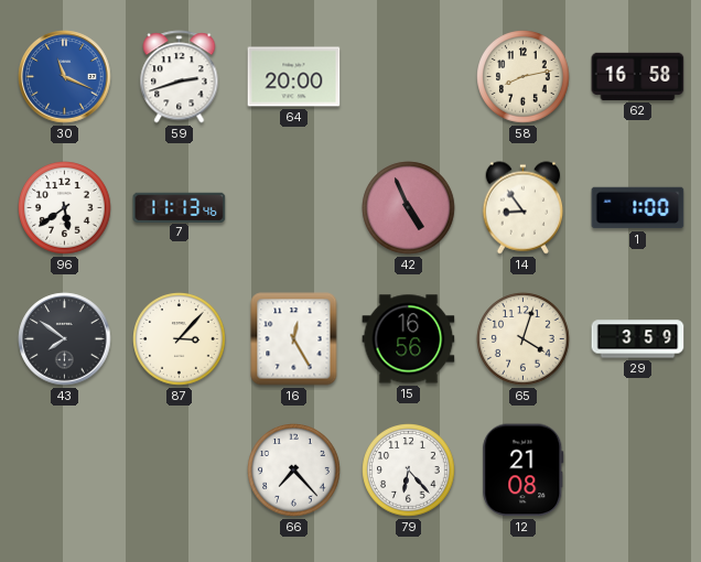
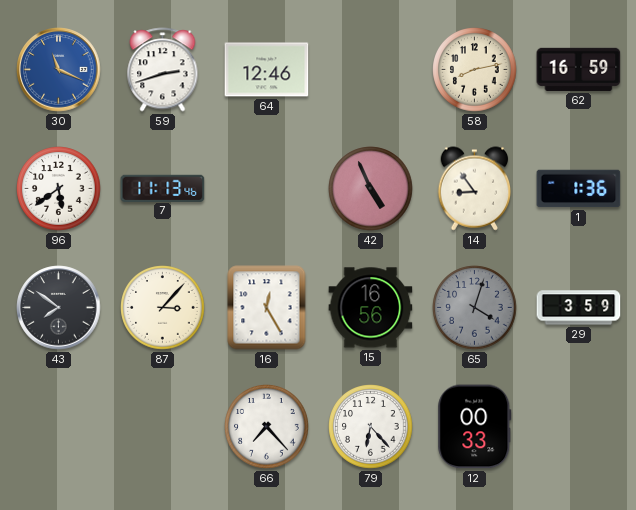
64: 20:00 -> 12:46 (267, 70)
62: 16:58 -> 16:59 (579, 69)
1: 1:00 -> 1:36 (579, 189)
65 dial: cream -> grey (475, 308)
12: 21:08 -> 00:33 (475, 427)
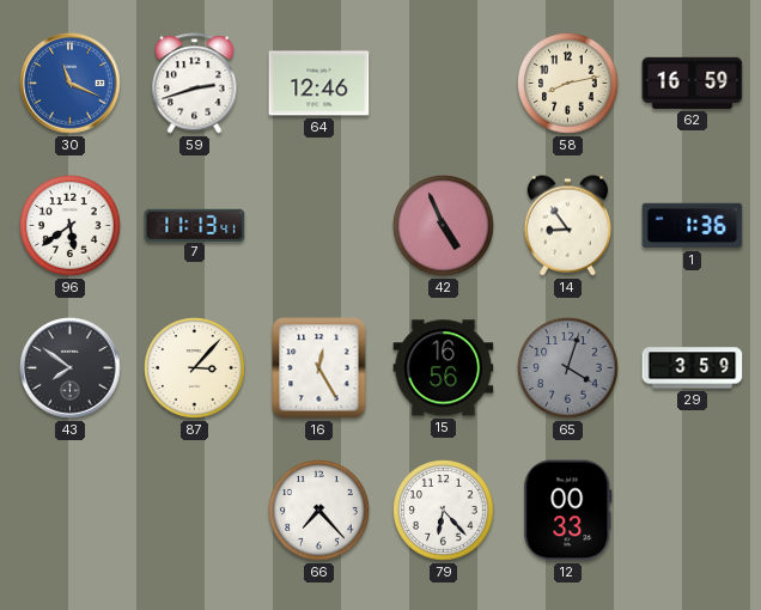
7: 11:13:46 -> 11:13:41 (195, 225)
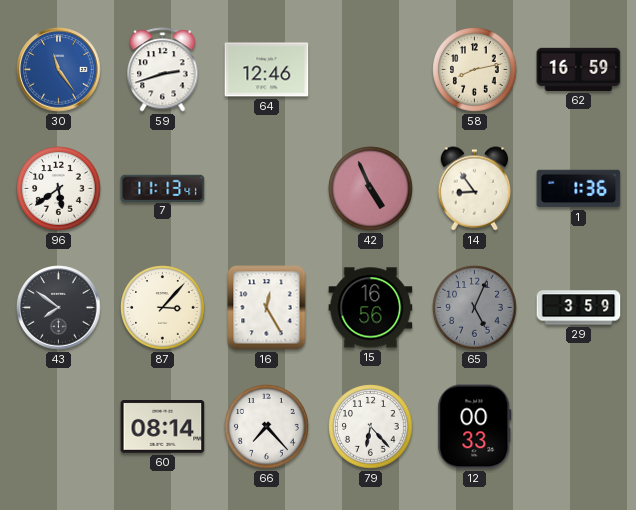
30: 11:19 -> 11:24 (59, 70)
65: 4:03 -> 5:04 (475, 308)
60: none -> 08:14 (163, 427)
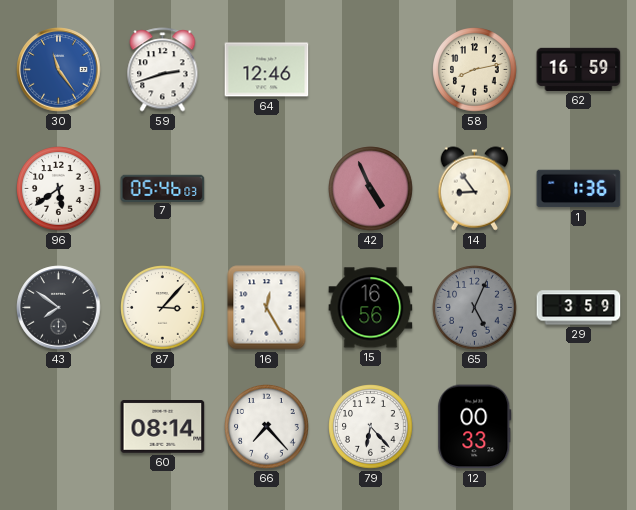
7: 11:13 -> 05:46 (163, 188)
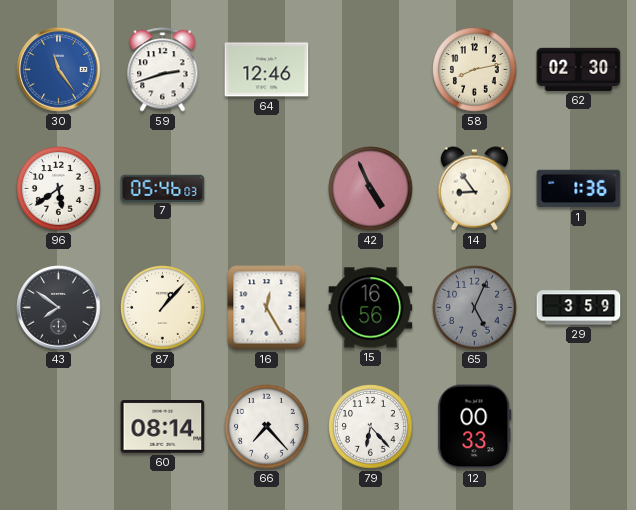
62: 16:59 -> 02:30 (579, 69)
87: 3:07 -> 1:07 (163, 308)
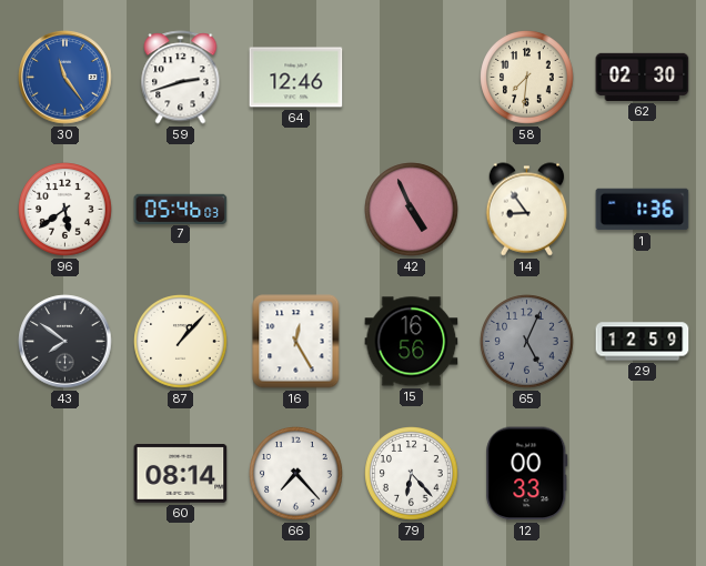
58: 8:13 -> 7:31 (527, 78)
29: 3:59 -> 12:59 (643, 342)
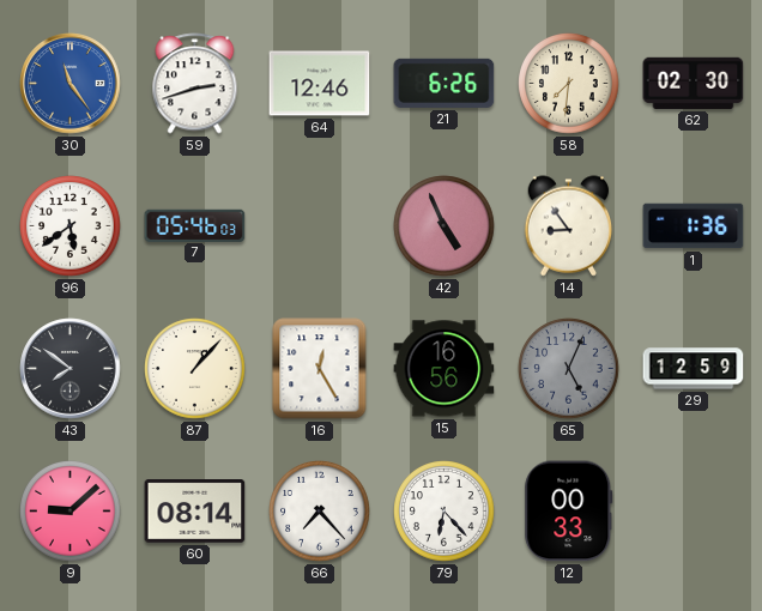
21: none -> 6:26 (444, 83)
9: none -> 9:08 (71, 512)
